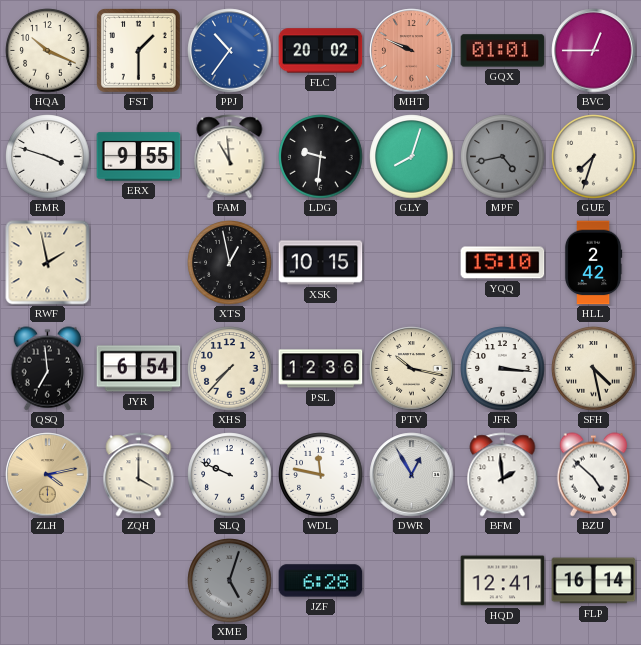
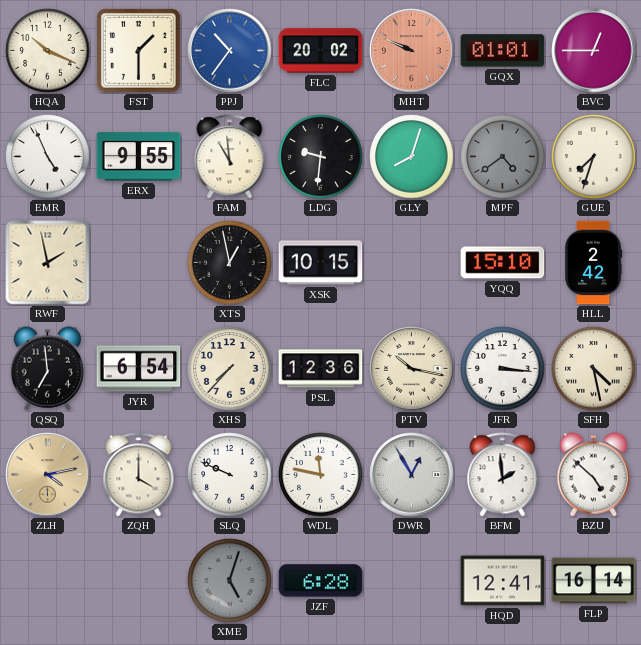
EMR: 3:48 -> 4:56 (48, 157)
MPF: 4:43 -> 4:39 (503, 157)
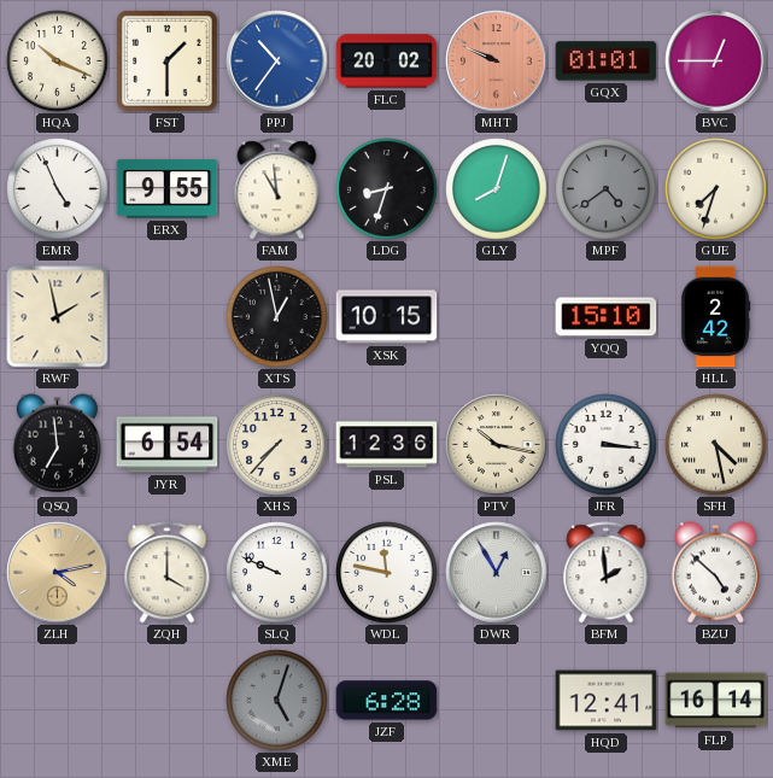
LDG: 9:31 -> 8:33 (387, 189)
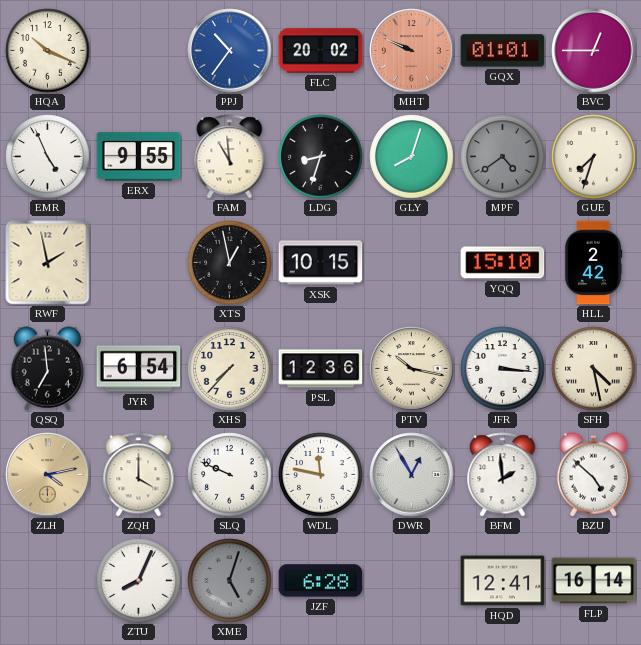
FST: 1:30 -> none (168, 62)
ZTU: none -> 8:04 (139, 581)
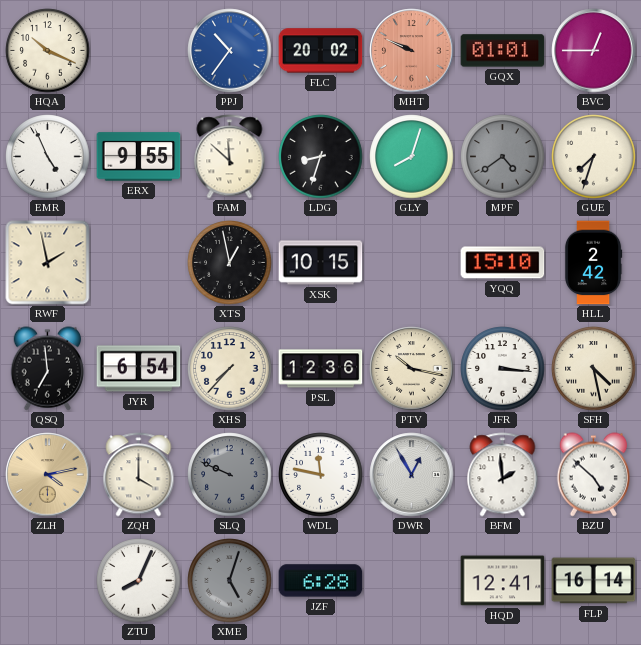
FAM: 10:59 -> 11:52 (230, 157)
SLQ dial: white -> grey (230, 475)
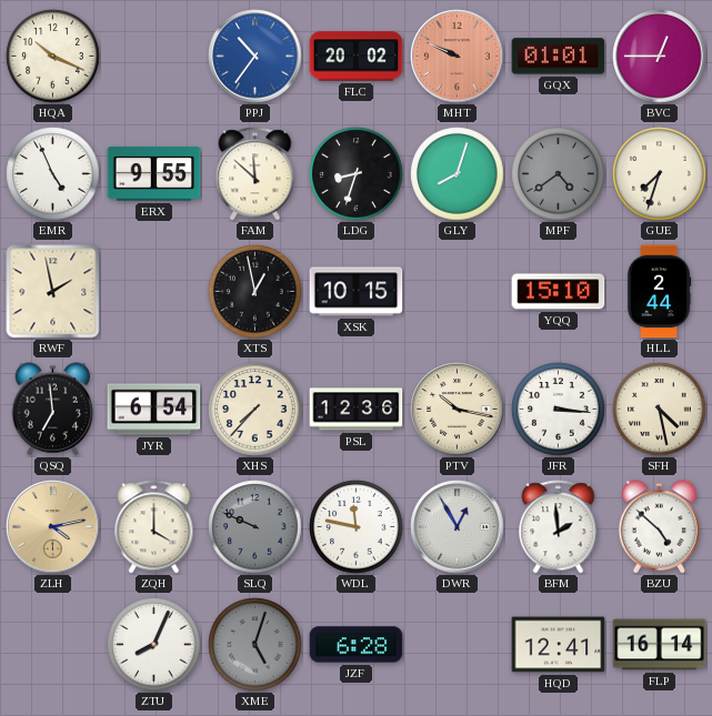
HLL: 2:42 -> 2:44 (659, 292)
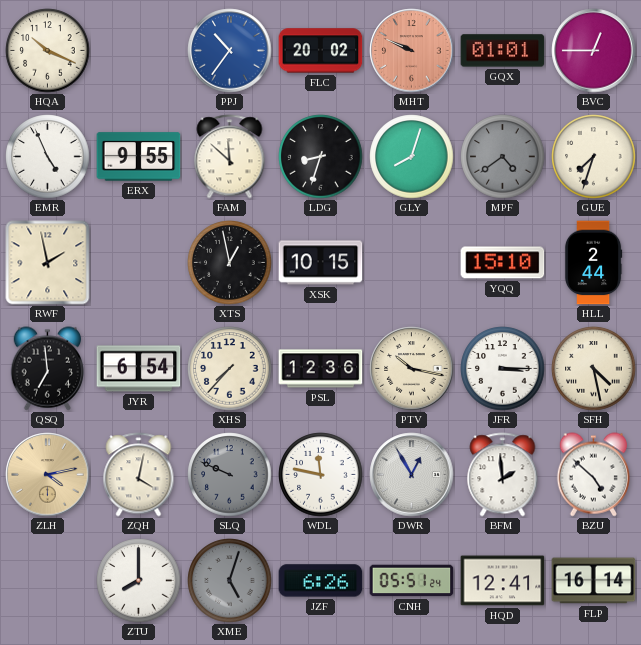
JFR: 3:16 -> 3:15 (503, 369)
ZQH: 4:00 -> 4:02 (139, 475)
ZTU: 8:04 -> 8:00 (139, 581)
JZF: 6:28 -> 6:26 (321, 581)
CNH: none -> 05:51 (412, 581)
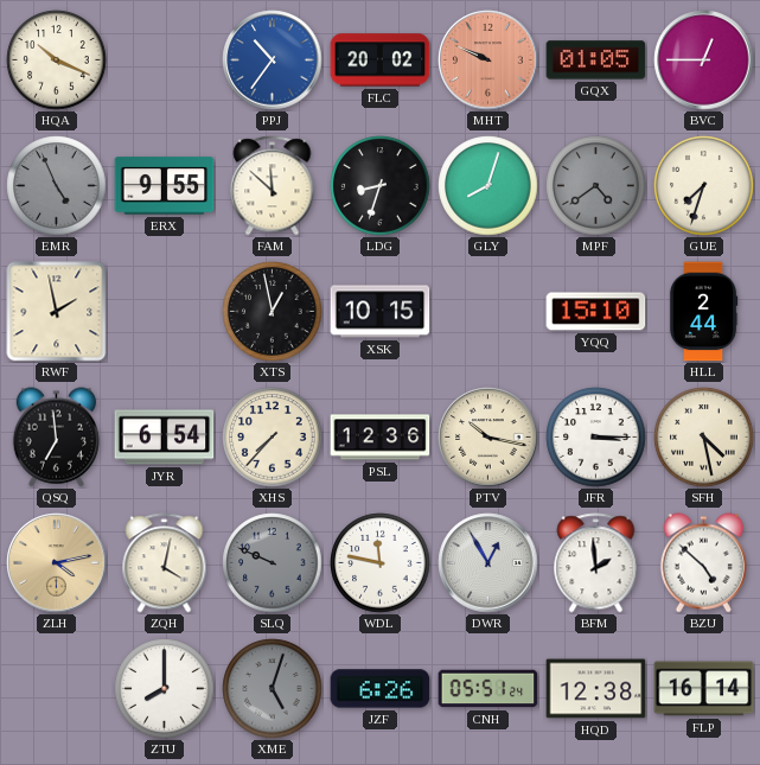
GQX: 01:01 -> 01:05 (596, 60)
EMR dial: white -> grey (57, 186)
HQD: 12:41 -> 12:38 (596, 689)
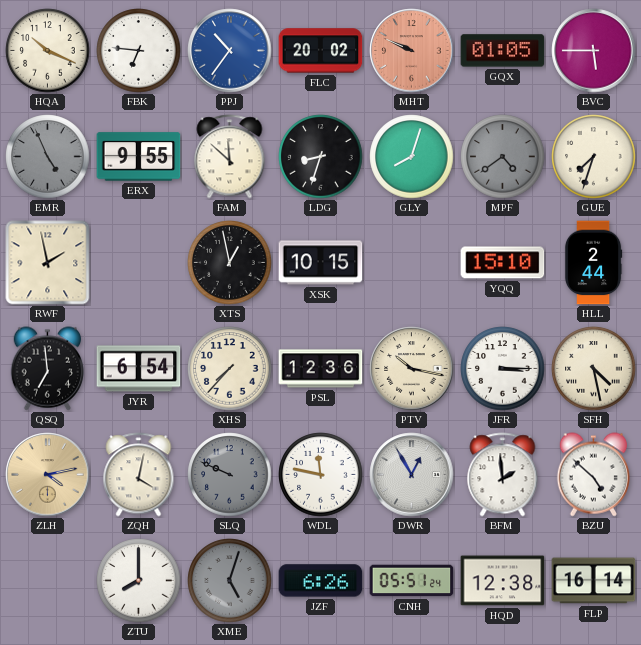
FBK: none -> 6:46 (139, 51)
BVC: 12:45 -> 5:45 (594, 51)
